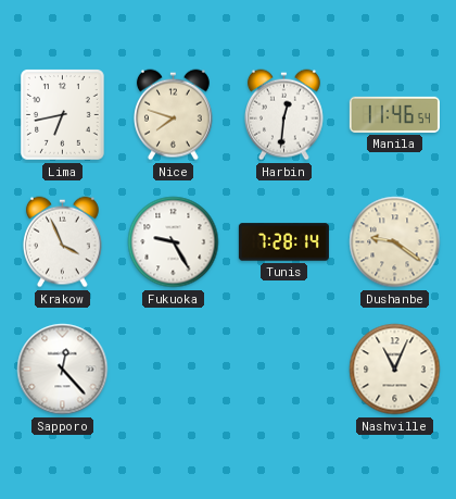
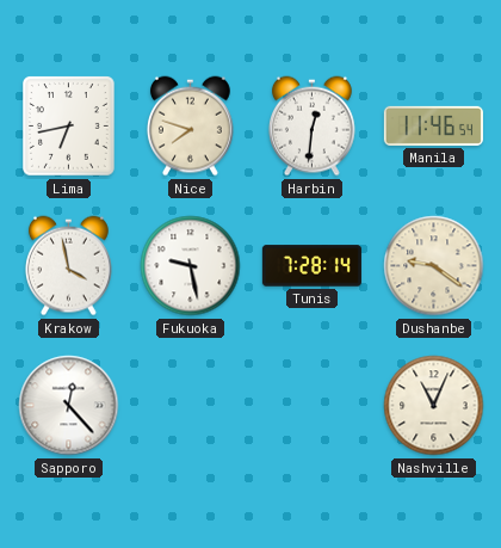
Krakow: 3:56 -> 3:58 (68, 266)
Fukuoka: 9:25 -> 9:28 (191, 266)
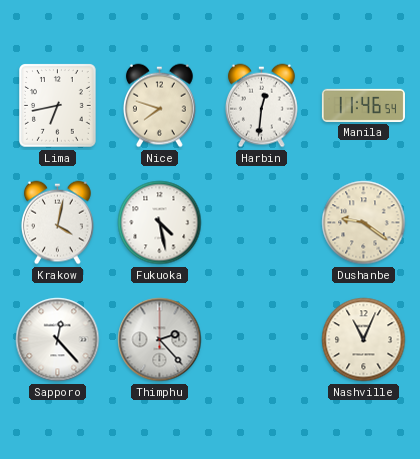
Krakow: 3:58 -> 4:02 (57, 223)
Fukuoka: 9:28 -> 4:28 (160, 223)
Tunis: 7:28 -> none (311, 266)
Thimphu: none -> 2:23 (160, 340)
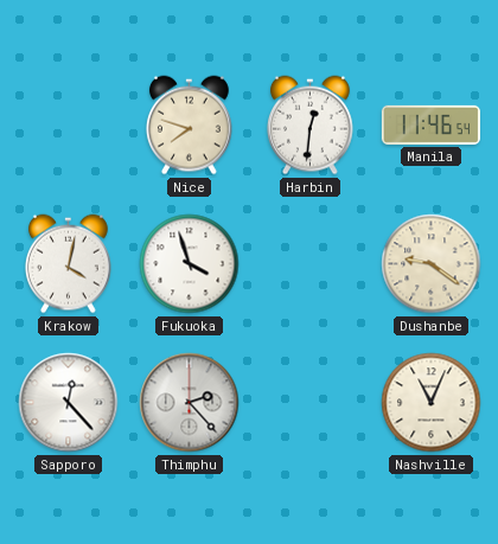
Lima: 6:43 -> none (58, 106)
Fukuoka: 4:28 -> 3:57 (190, 264)
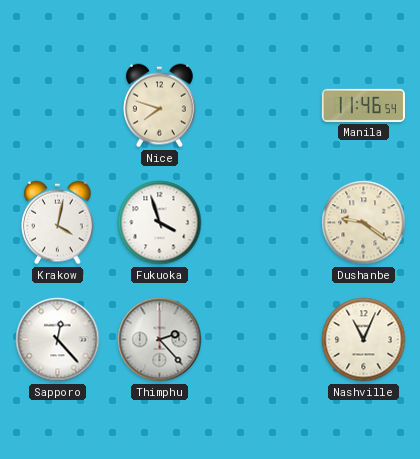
Harbin: 12:31 -> none (309, 126)
